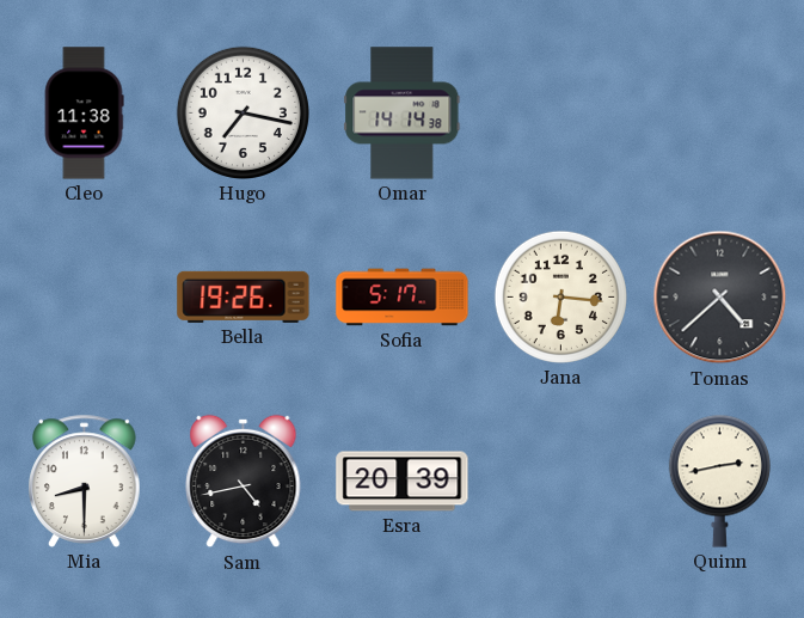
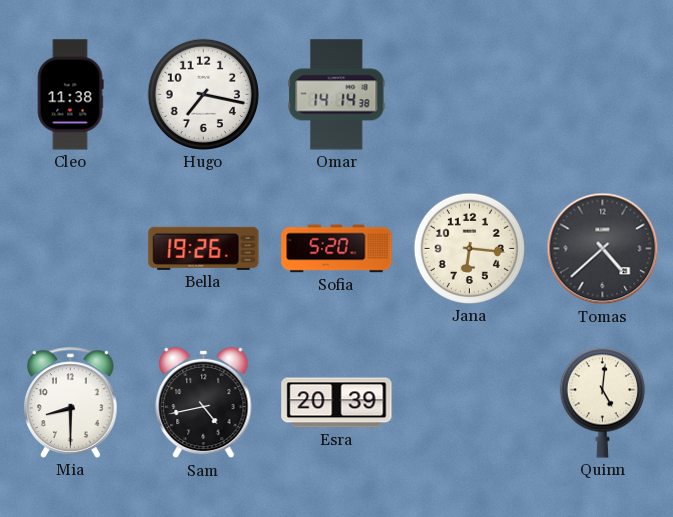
Sofia: 5:17 -> 5:20 (337, 249)
Quinn: 2:43 -> 5:01 (602, 402)
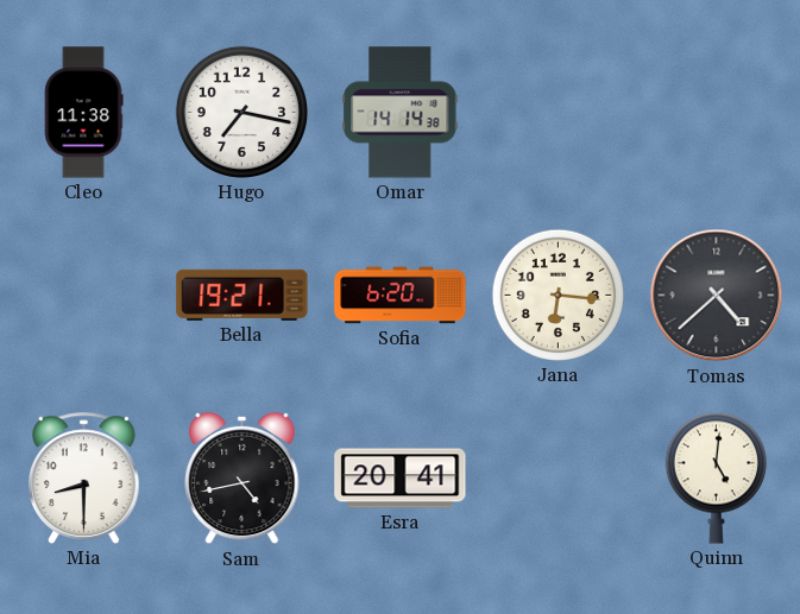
Bella: 19:26 -> 19:21 (242, 295)
Sofia: 5:20 -> 6:20 (401, 296)
Esra: 20:39 -> 20:41 (401, 479)
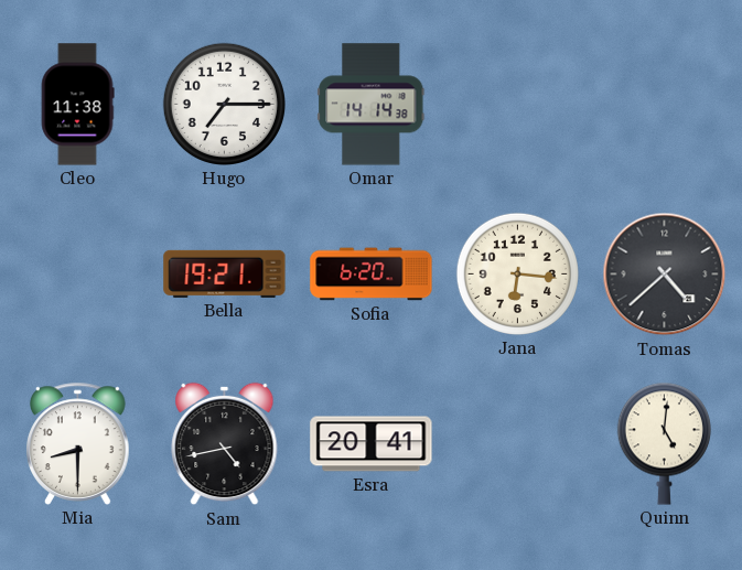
Hugo: 7:17 -> 7:15 (224, 104)
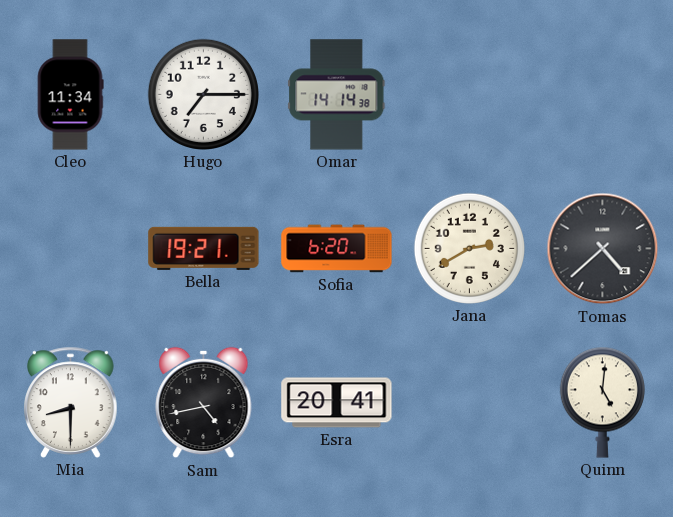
Cleo: 11:38 -> 11:34 (70, 95)
Jana: 6:16 -> 2:40 (469, 248)
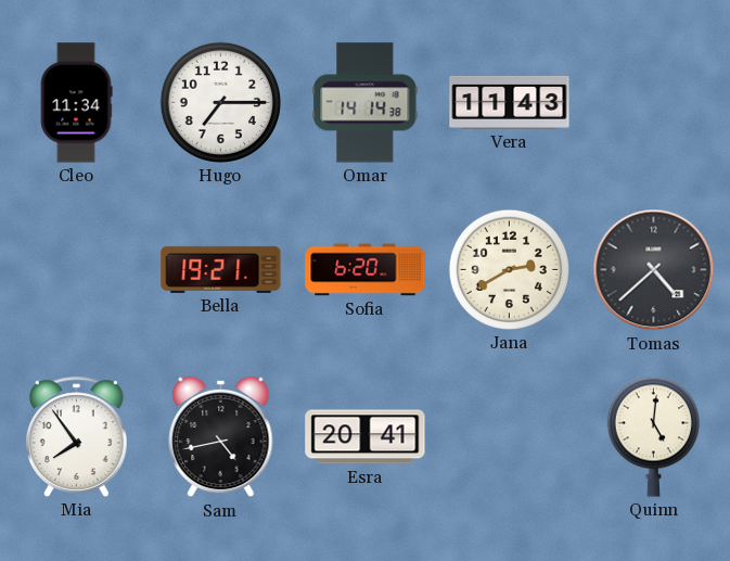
Vera: none -> 11:43 (510, 102)
Mia: 8:30 -> 7:54 (77, 436)
